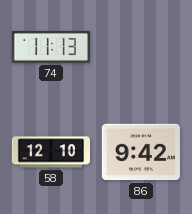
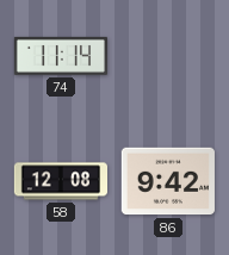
74: 11:13 -> 11:14 (60, 56)
58: 12:10 -> 12:08 (60, 181)
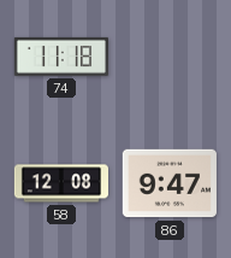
74: 11:14 -> 11:18 (60, 57)
86: 9:42 -> 9:47 (170, 183)
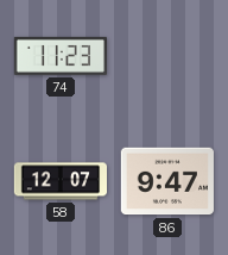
74: 11:18 -> 11:23 (59, 56)
58: 12:08 -> 12:07 (59, 181)
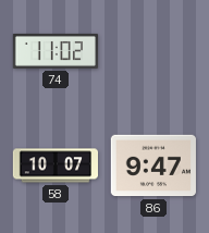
74: 11:23 -> 11:02 (54, 51)
58: 12:07 -> 10:07 (54, 165)
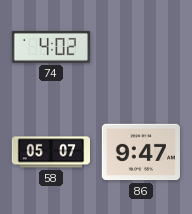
74: 11:02 -> 4:02 (50, 47)
58: 10:07 -> 05:07 (50, 152)
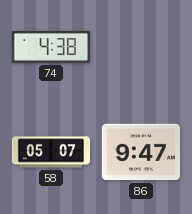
74: 4:02 -> 4:38 (50, 47)
